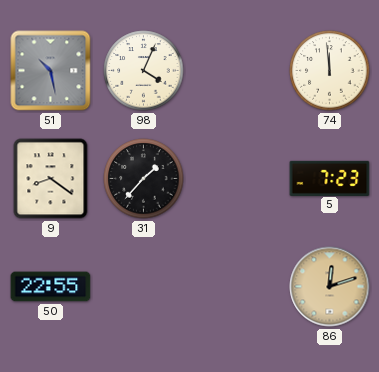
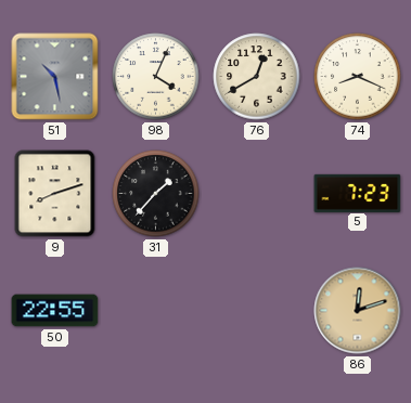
76: none -> 12:40 (257, 77)
74: 11:59 -> 8:19 (358, 77)
9: 8:21 -> 8:12 (55, 194)
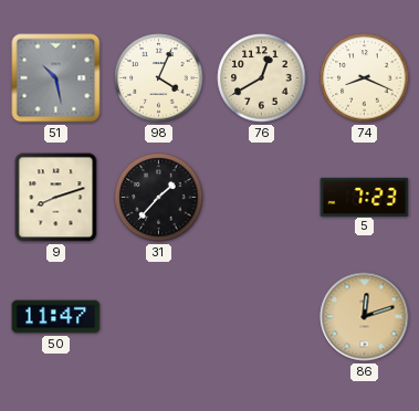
50: 22:55 -> 11:47 (56, 317)
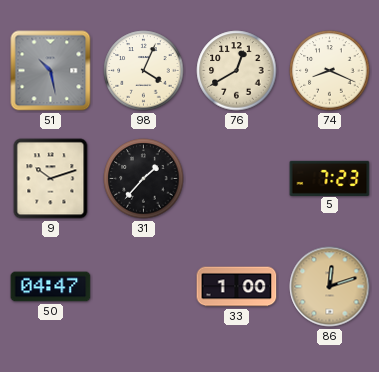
9: 8:12 -> 10:12 (51, 179)
50: 11:47 -> 04:47 (51, 287)
33: none -> 1:00 (237, 287)
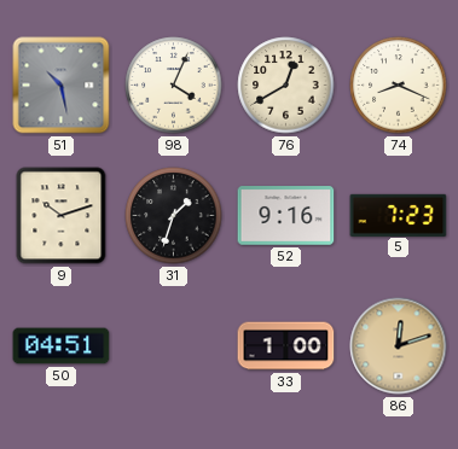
31: 1:37 -> 1:33 (174, 216)
52: none -> 9:16 (286, 216)
50: 04:47 -> 04:51 (62, 346)
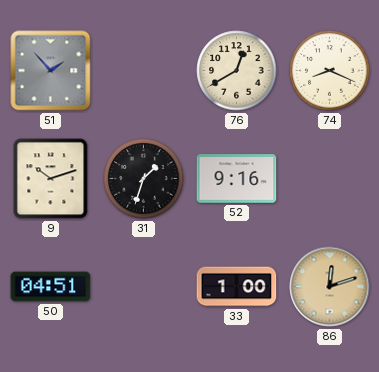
51: 10:28 -> 1:53 (51, 71)
98: 4:04 -> none (174, 86)
5: 7:23 -> none (399, 215)
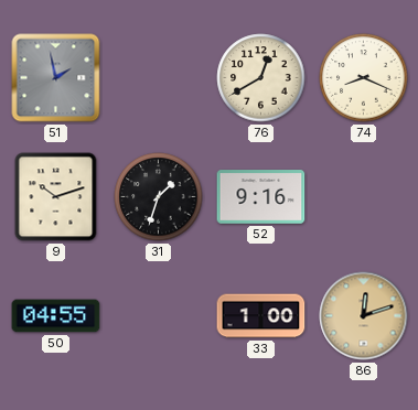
51: 1:53 -> 1:58 (56, 78)
50: 04:51 -> 04:55 (56, 316)
